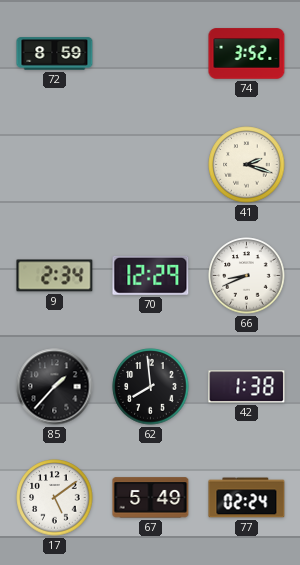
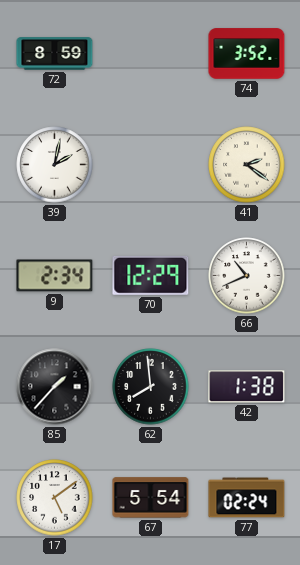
39: none -> 2:02 (55, 165)
41: 2:18 -> 2:21 (247, 165)
66: 8:41 -> 10:41 (247, 276)
67: 5:49 -> 5:54 (151, 498)
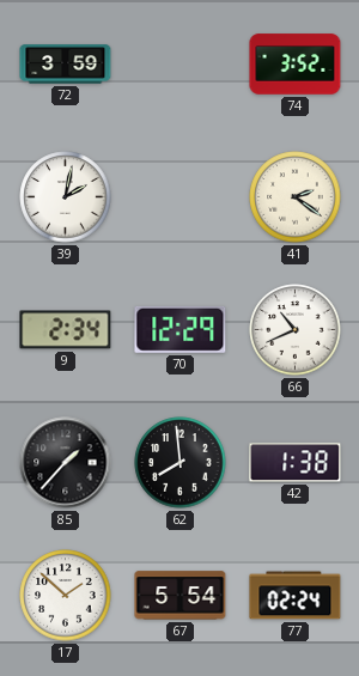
72: 8:59 -> 3:59 (66, 65)
17: 5:09 -> 1:52 (66, 596)
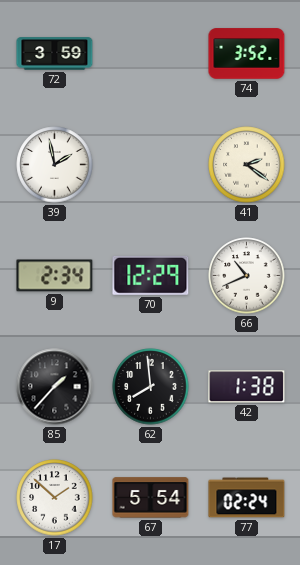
39: 2:02 -> 1:58 (55, 165)
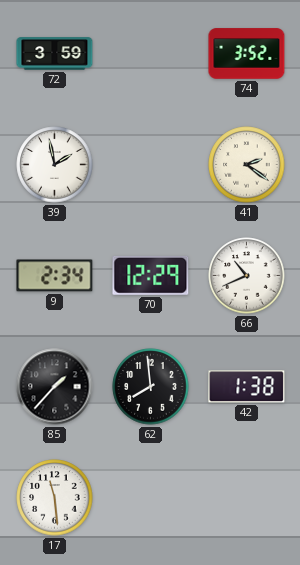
17: 1:52 -> 11:29 (55, 498)
67: 5:54 -> none (151, 498)
77: 02:24 -> none (247, 498)
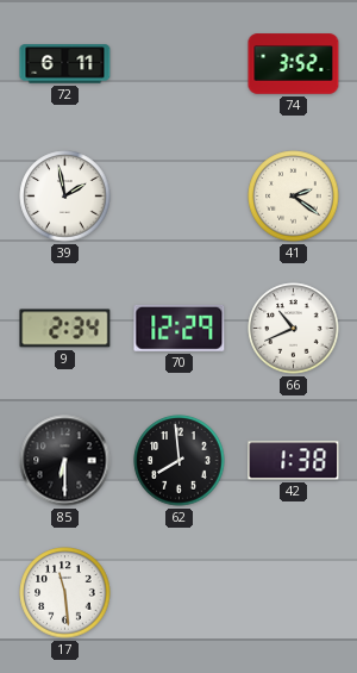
72: 3:59 -> 6:11 (65, 64)
85: 1:37 -> 6:30 (65, 461)
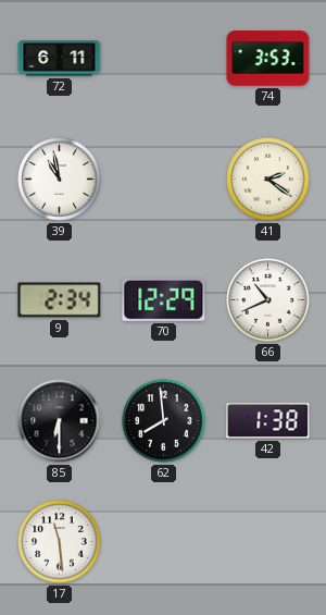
74: 3:52 -> 3:53 (268, 59)
39: 1:58 -> 10:58 (60, 180)
